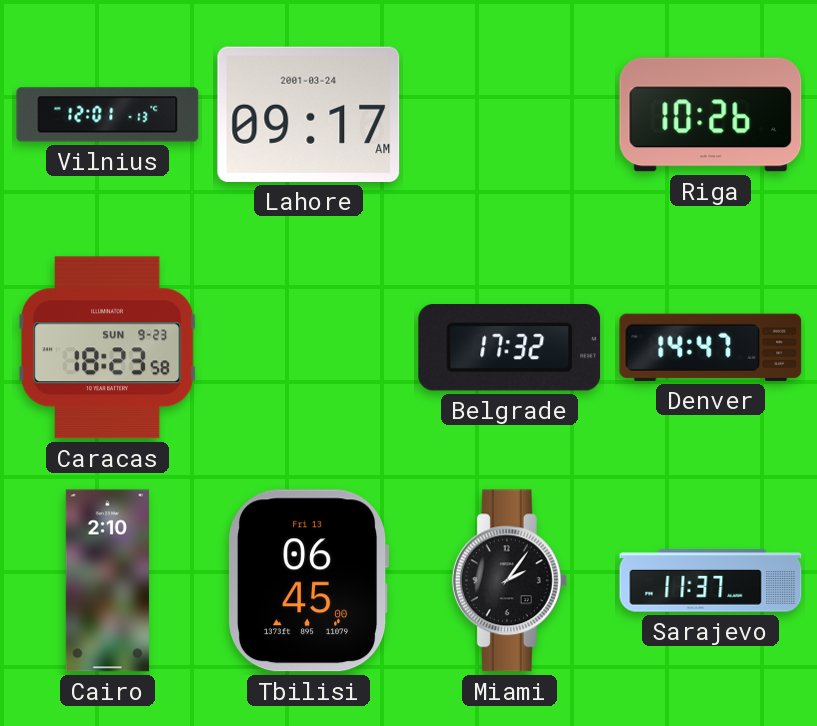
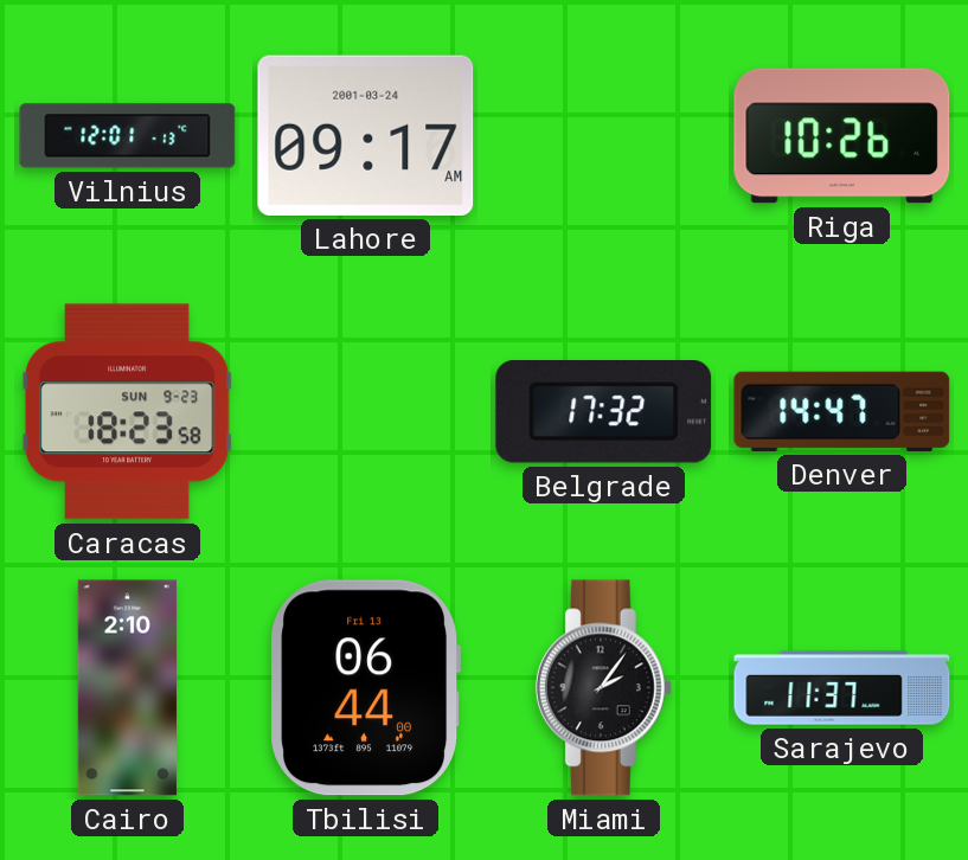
Tbilisi: 06:45 -> 06:44 (365, 688)
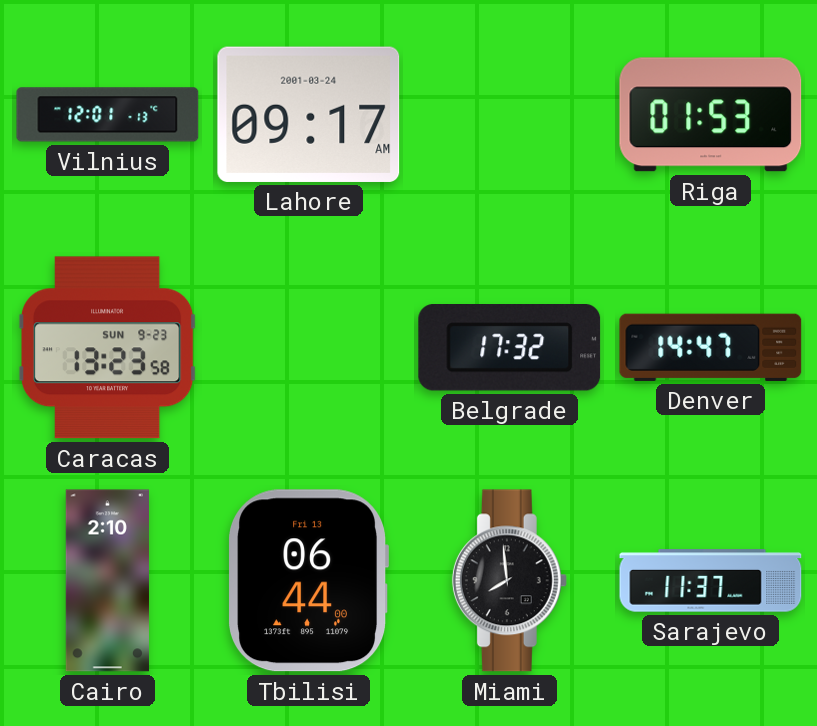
Riga: 10:26 -> 01:53 (711, 115)
Caracas: 18:23 -> 13:23 (107, 348)
Miami: 2:06 -> 7:59 (509, 581)
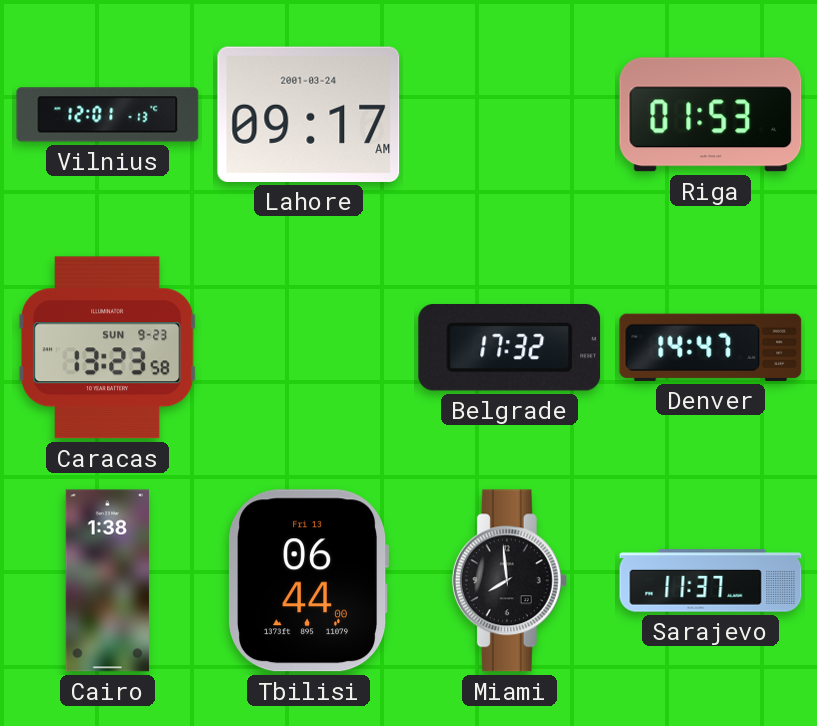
Cairo: 2:10 -> 1:38 (107, 581)
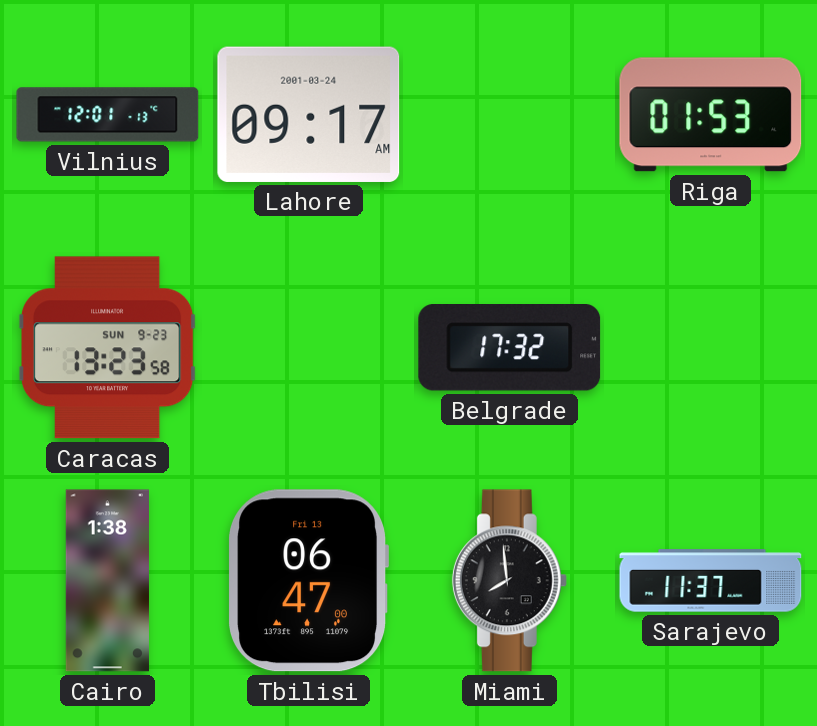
Denver: 14:47 -> none (711, 347)
Tbilisi: 06:44 -> 06:47 (308, 581)
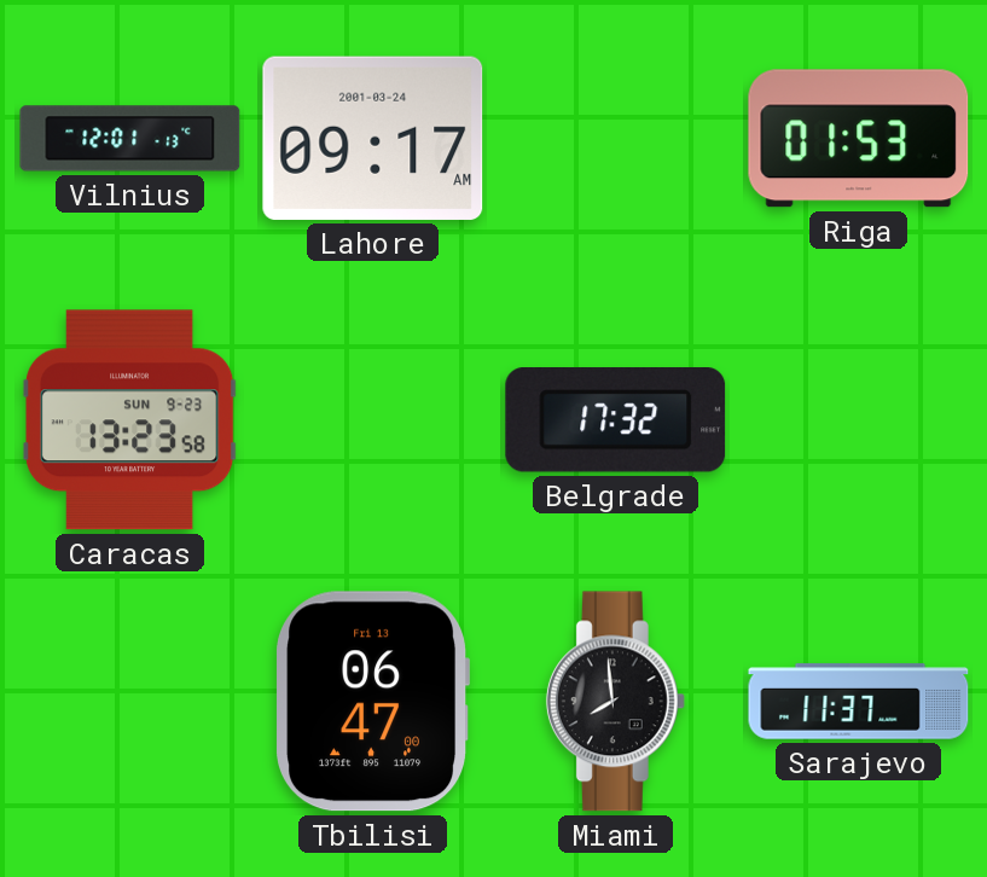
Cairo: 1:38 -> none (107, 581)
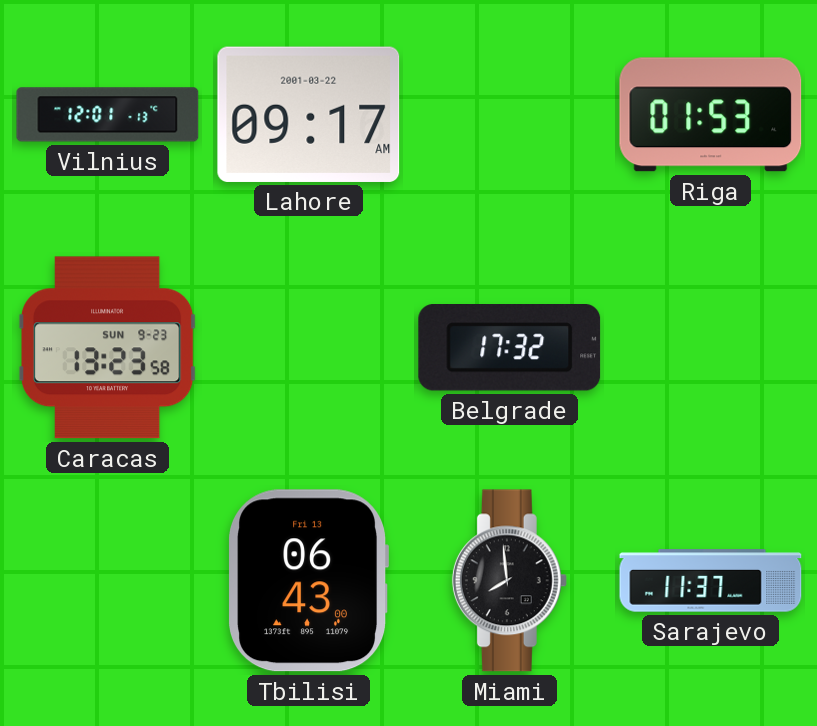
Lahore date: 2001-03-24 -> 2001-03-22 (309, 114)
Tbilisi: 06:47 -> 06:43 (308, 581)
